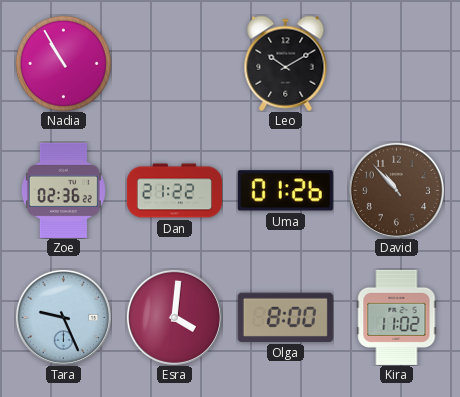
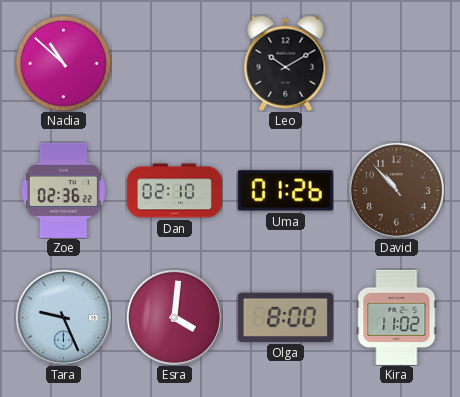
Nadia: 10:55 -> 10:52 (63, 63)
Dan: 21:22 -> 02:10 (174, 191)
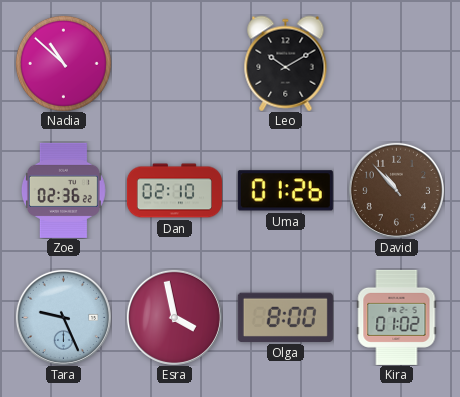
Esra: 4:01 -> 3:58 (174, 317)
Kira: 11:02 -> 01:02 (397, 317)
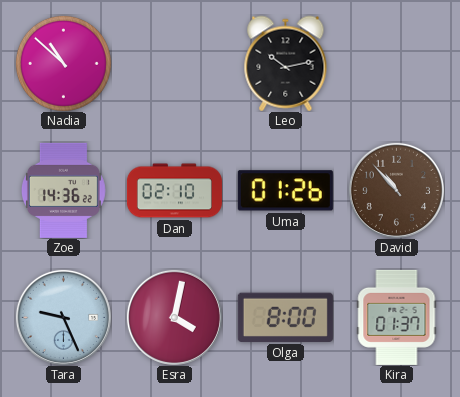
Leo: 10:10 -> 10:13 (286, 63)
Zoe: 02:36 -> 14:36 (63, 190)
Esra: 3:58 -> 4:02 (174, 317)
Kira: 01:02 -> 01:37 (397, 317)
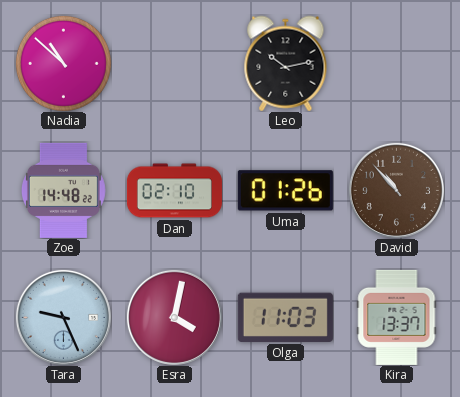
Zoe: 14:36 -> 14:48 (63, 190)
Olga: 8:00 -> 11:03 (285, 317)
Kira: 01:37 -> 13:37 (397, 317)
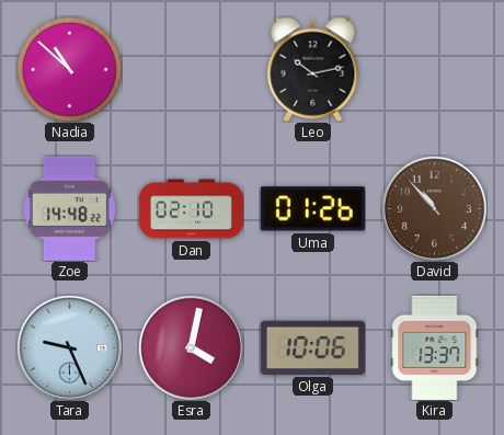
Olga: 11:03 -> 10:06 (312, 347)
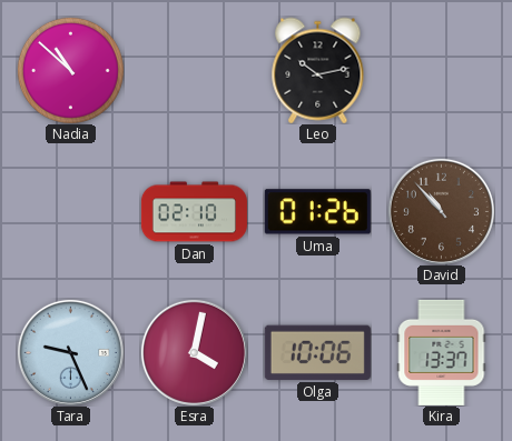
Zoe: 14:48 -> none (69, 208)
